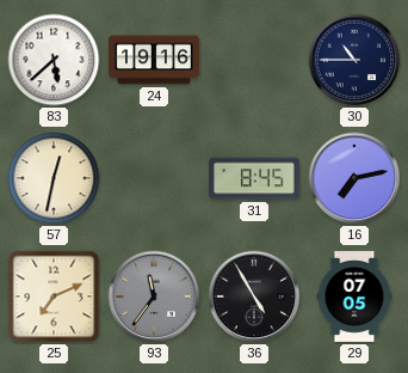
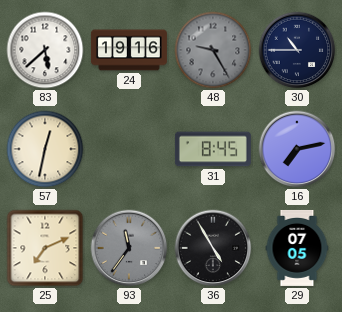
48: none -> 9:25 (213, 50)
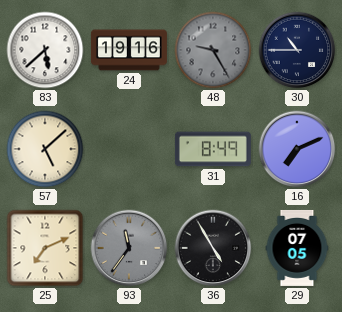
57: 12:32 -> 5:08 (45, 149)
31: 8:45 -> 8:49 (213, 149)
16: 7:13 -> 7:11 (297, 149)
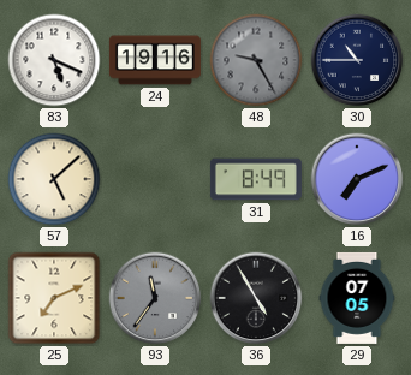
83: 5:38 -> 5:19 (54, 60)
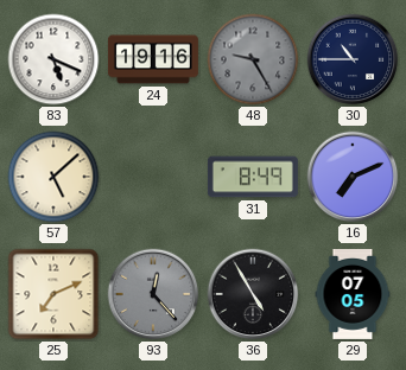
93: 11:36 -> 12:23 (153, 294)
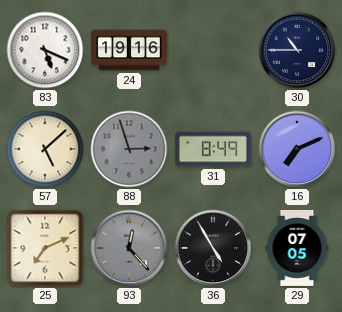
48: 9:25 -> none (253, 59)
88: none -> 2:57 (129, 149)
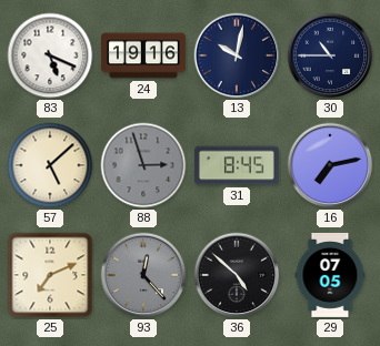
13: none -> 10:02 (237, 55)
31: 8:49 -> 8:45 (237, 165)
16: 7:11 -> 7:13 (330, 165)
36: 4:55 -> 4:52 (237, 275)
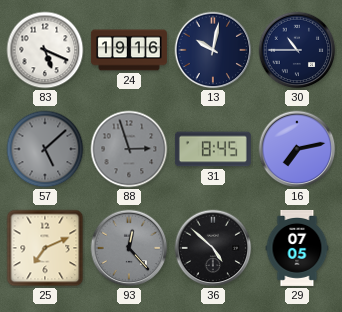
57 dial: cream -> grey (45, 149)
